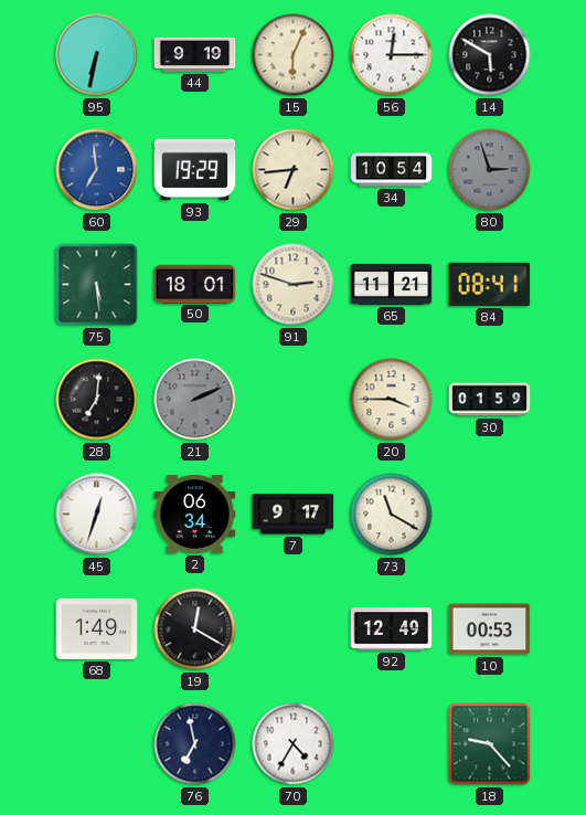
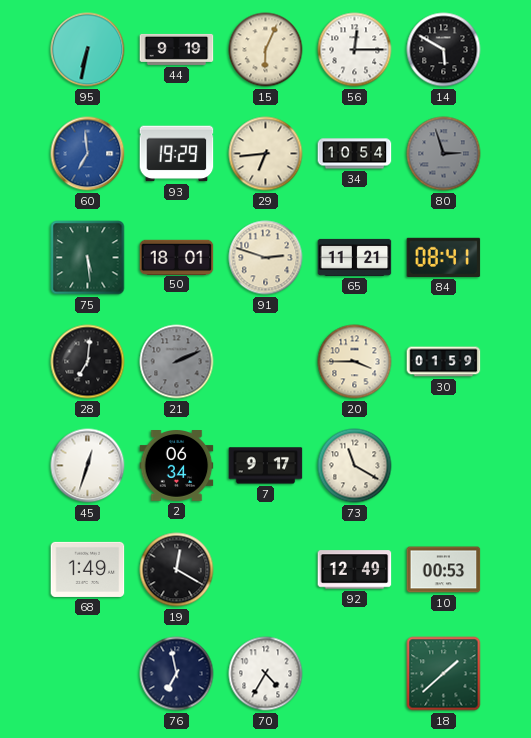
18: 9:23 -> 1:38 (444, 674)
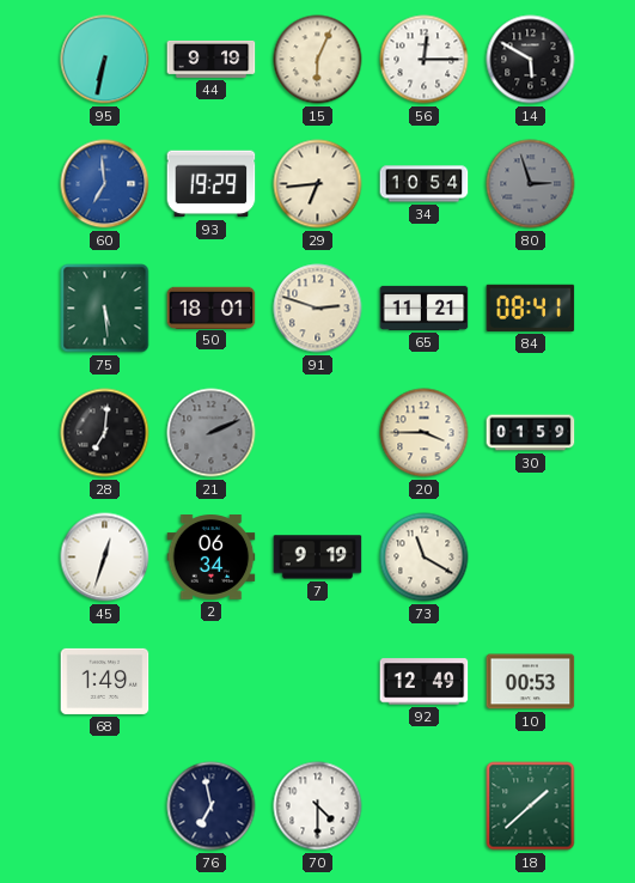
7: 9:17 -> 9:19 (318, 558)
19: 12:20 -> none (177, 570)
70: 4:35 -> 4:30 (318, 806)
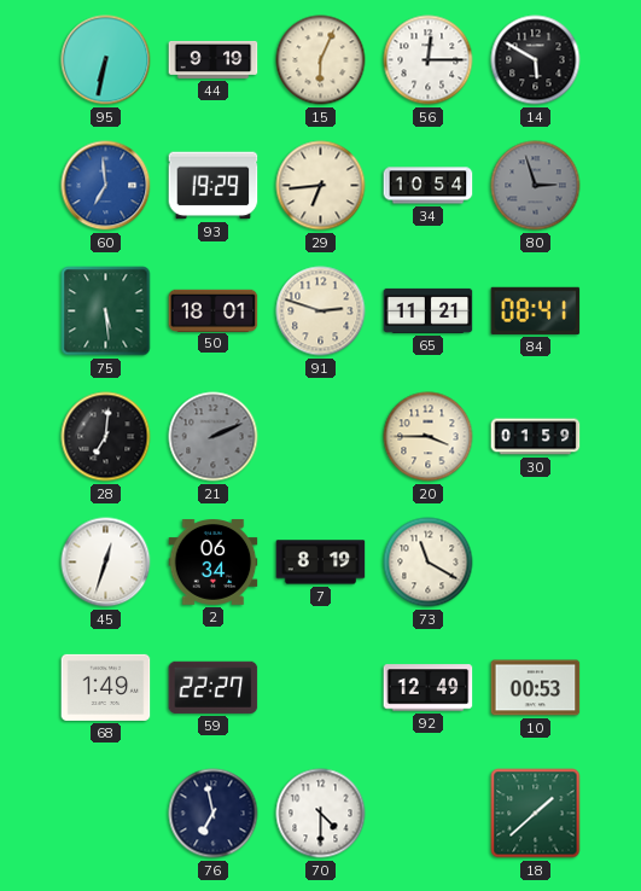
7: 9:19 -> 8:19 (321, 563)
59: none -> 22:27 (214, 687)
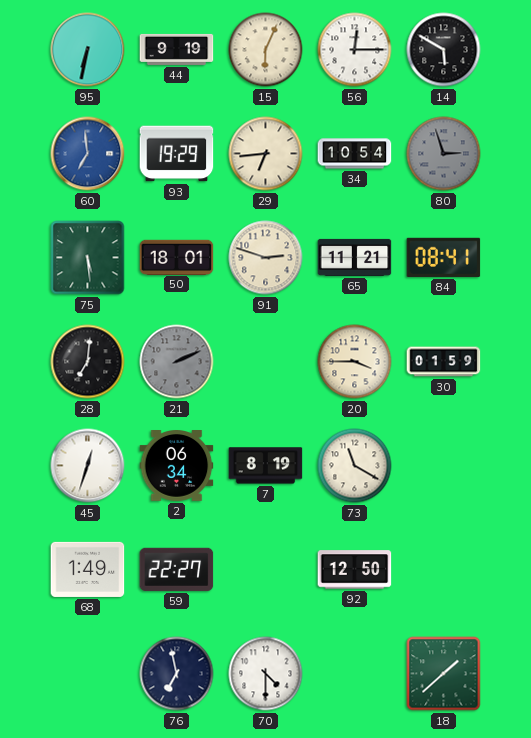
92: 12:49 -> 12:50 (355, 570)
10: 00:53 -> none (536, 688)
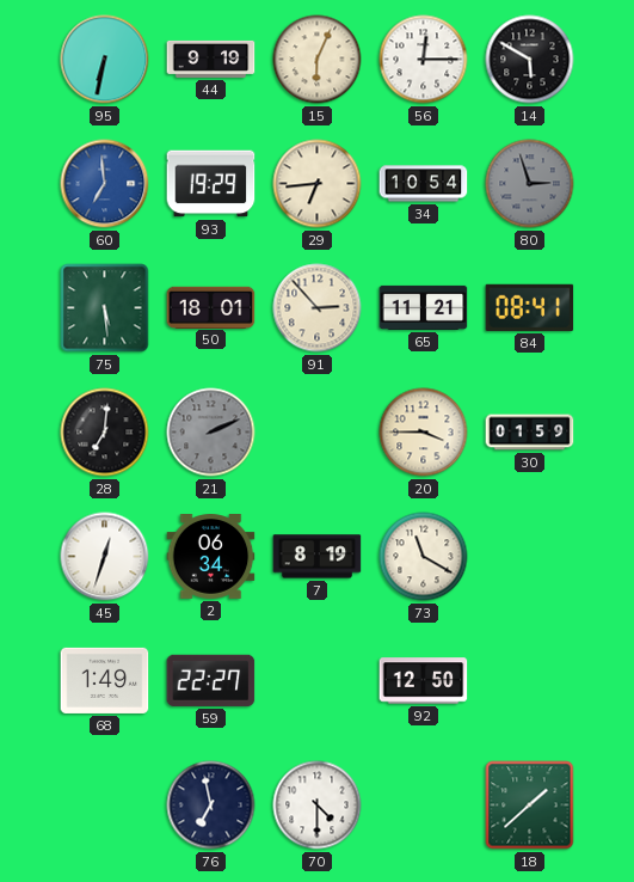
91: 2:48 -> 2:53 (318, 308)
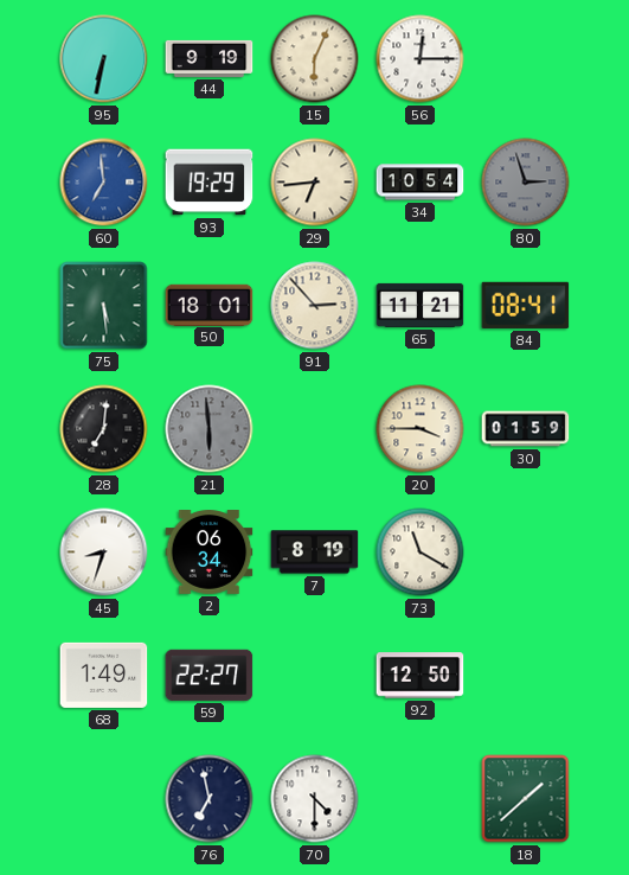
14: 5:50 -> none (530, 60)
21: 2:11 -> 5:59 (210, 429)
45: 12:33 -> 8:33 (104, 553)
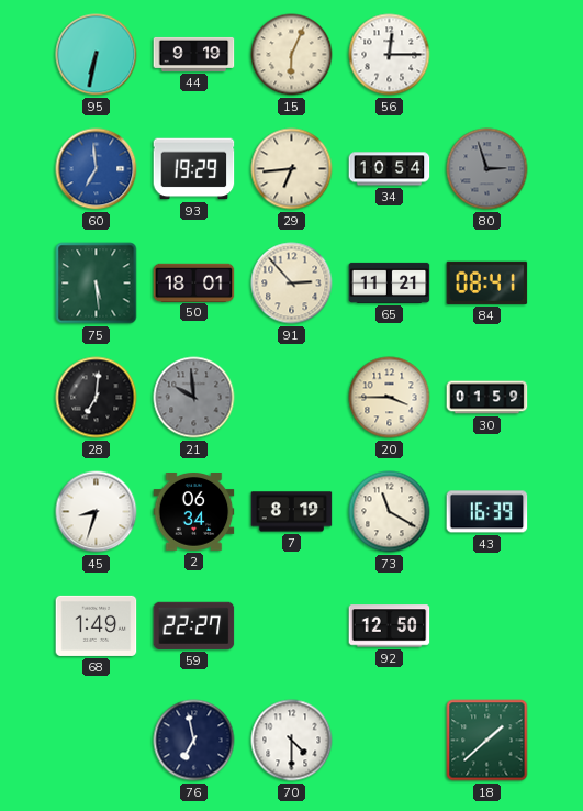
21: 5:59 -> 9:59 (194, 398)
43: none -> 16:39 (487, 512)
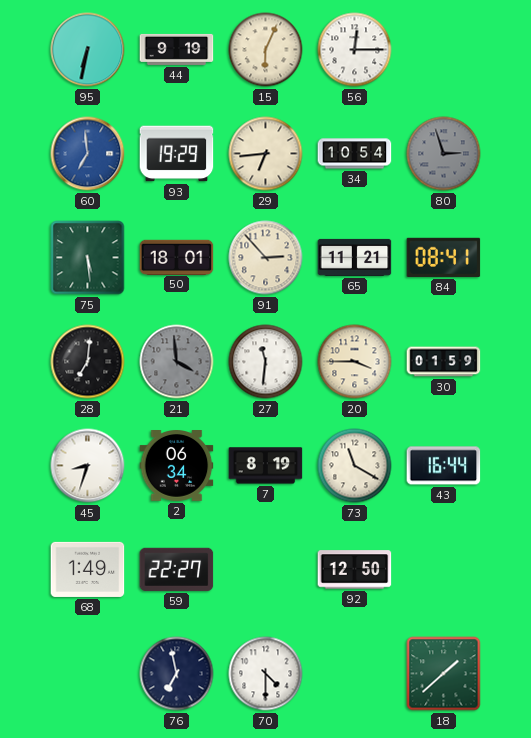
21: 9:59 -> 3:59 (177, 362)
27: none -> 11:31 (266, 362)
43: 16:39 -> 16:44 (444, 466)
